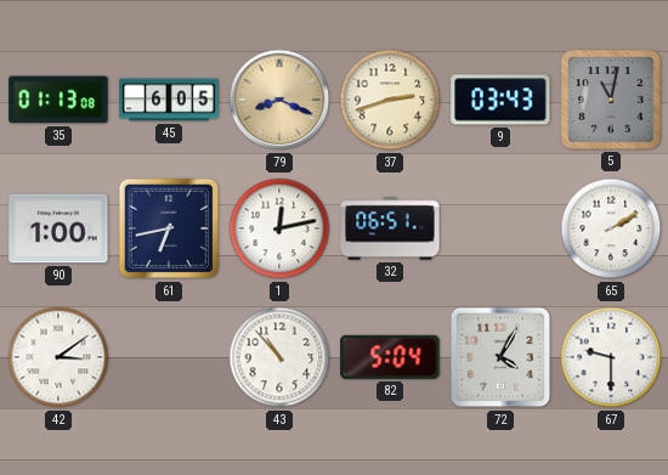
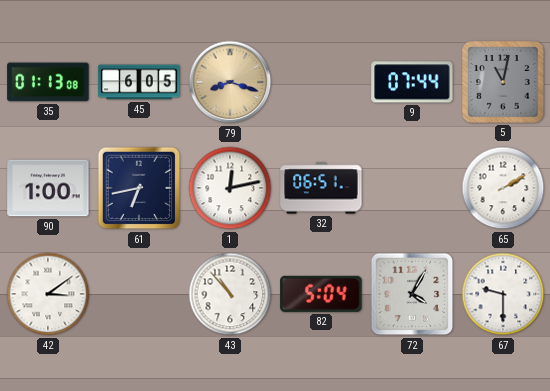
79: 8:19 -> 8:18 (230, 82)
37: 2:42 -> none (390, 100)
9: 03:43 -> 07:44 (412, 82)
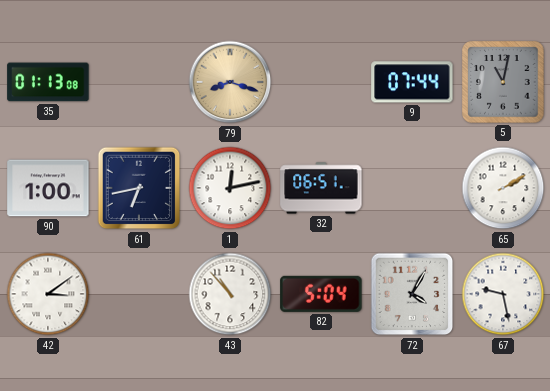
45: 6:05 -> none (139, 82)
67: 9:30 -> 9:28 (503, 294)
